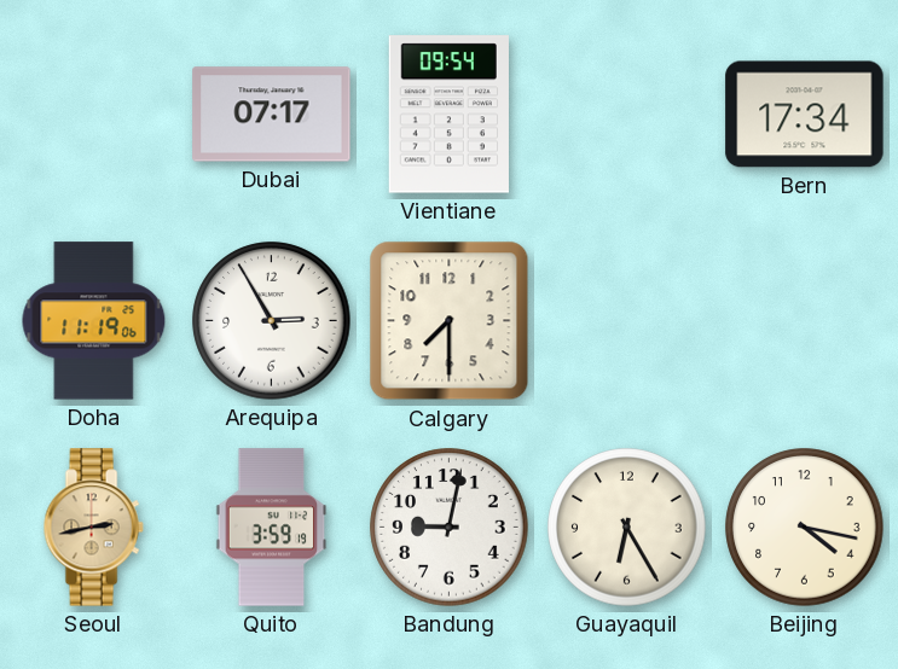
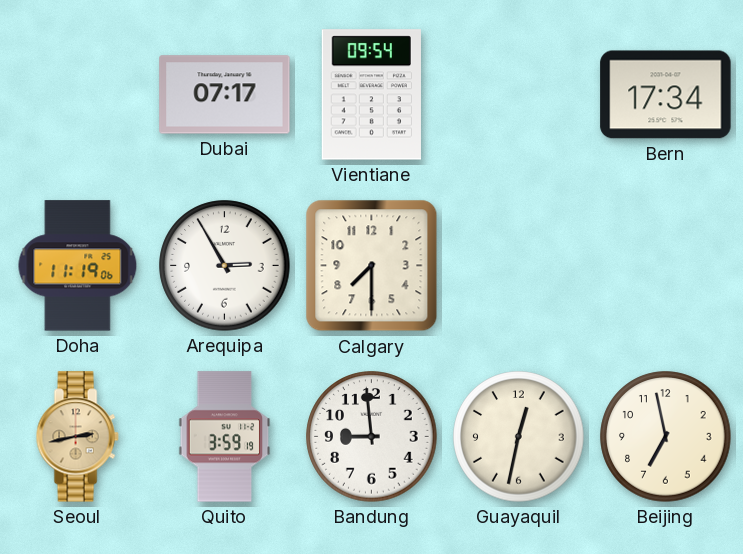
Bandung: 9:02 -> 8:59 (372, 437)
Guayaquil: 6:25 -> 12:32 (519, 437)
Beijing: 4:17 -> 6:58 (666, 437)
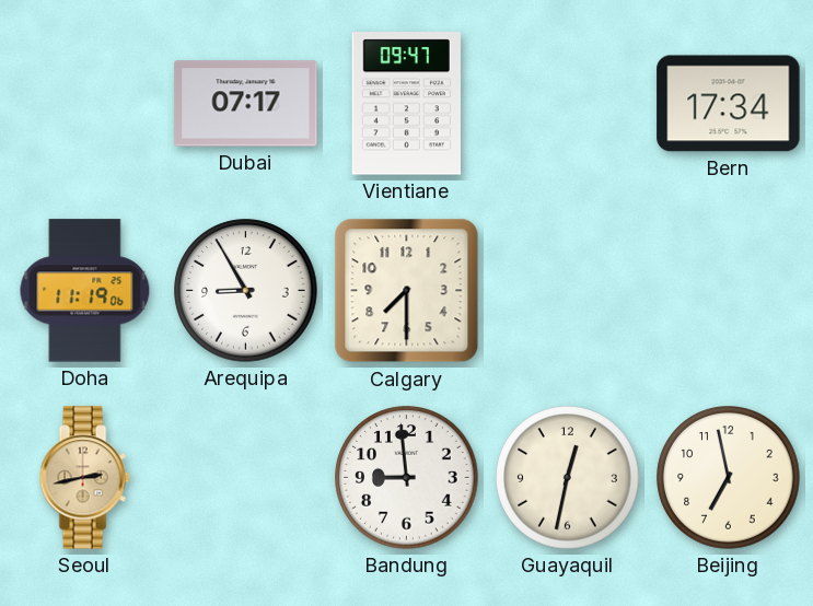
Vientiane: 09:54 -> 09:47 (406, 104)
Arequipa: 2:55 -> 8:55 (246, 291)
Quito: 3:59 -> none (225, 437)
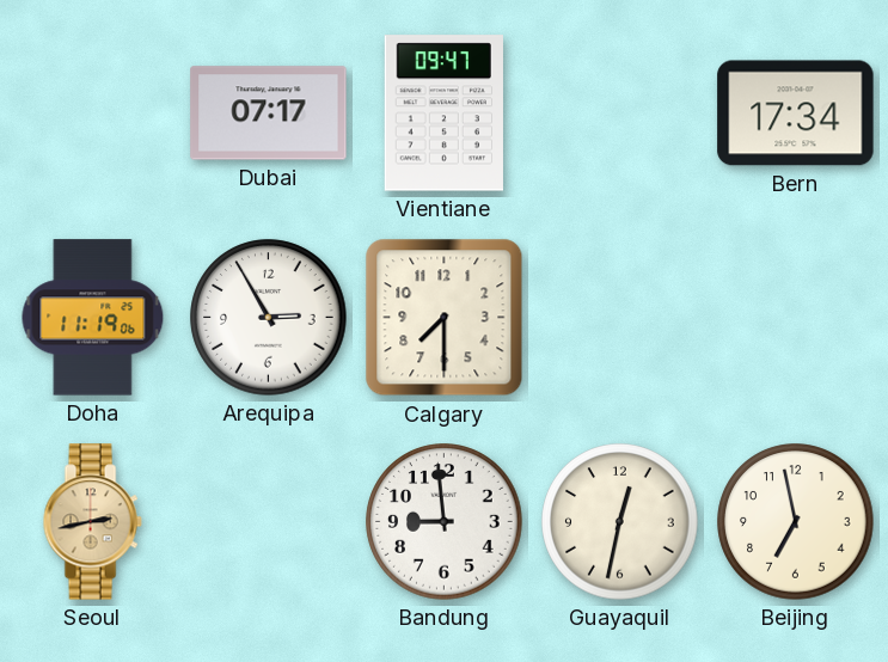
Arequipa: 8:55 -> 2:55 (269, 318)
